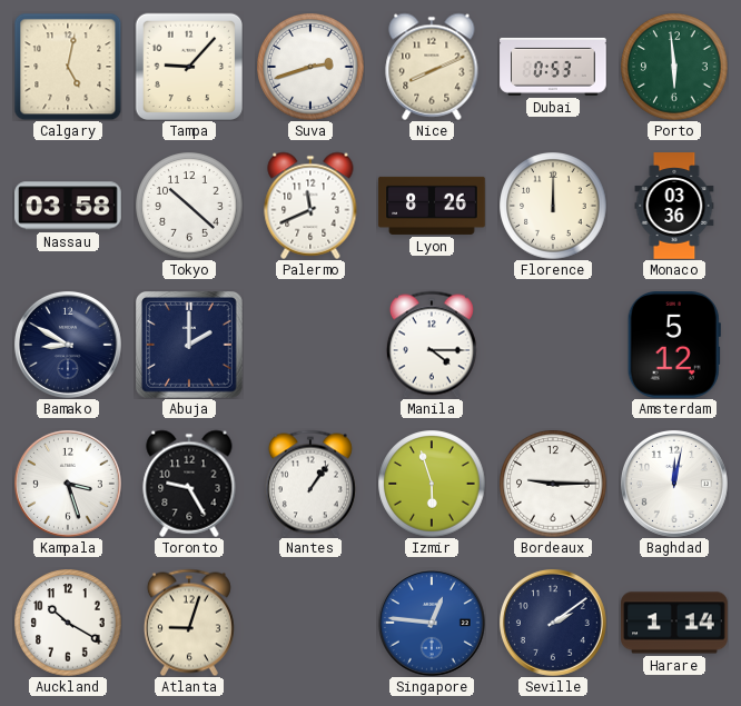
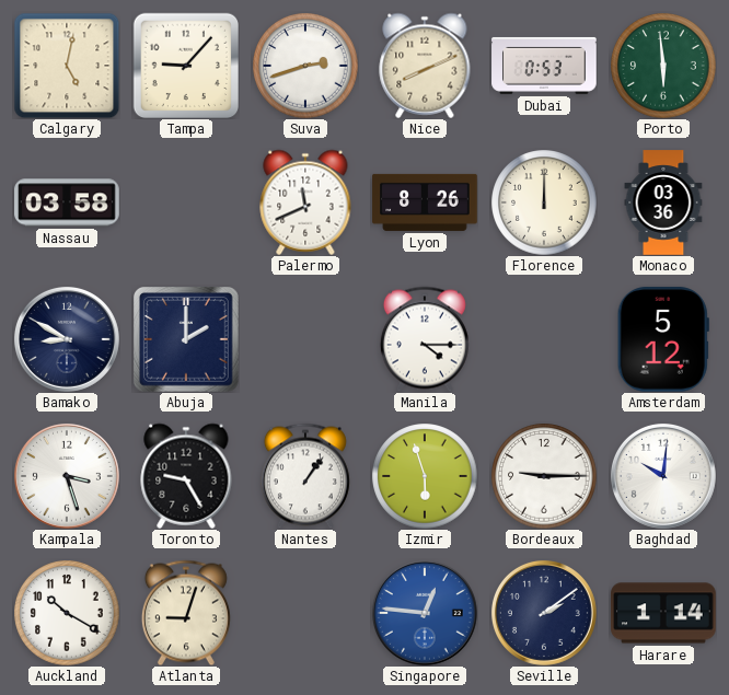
Tokyo: 10:22 -> none (189, 206)
Baghdad: 12:02 -> 10:01 (663, 476)
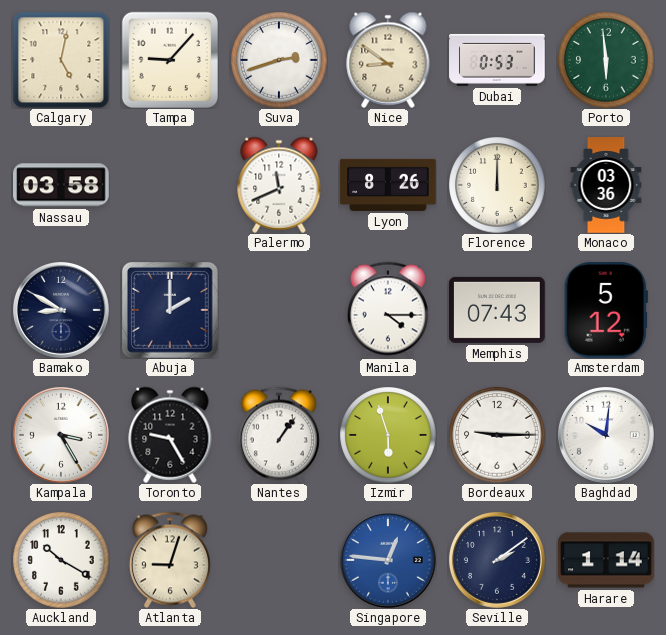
Nice: 8:11 -> 8:51 (388, 60)
Memphis: none -> 07:43 (498, 310)
Kampala: 3:27 -> 3:25 (61, 435)
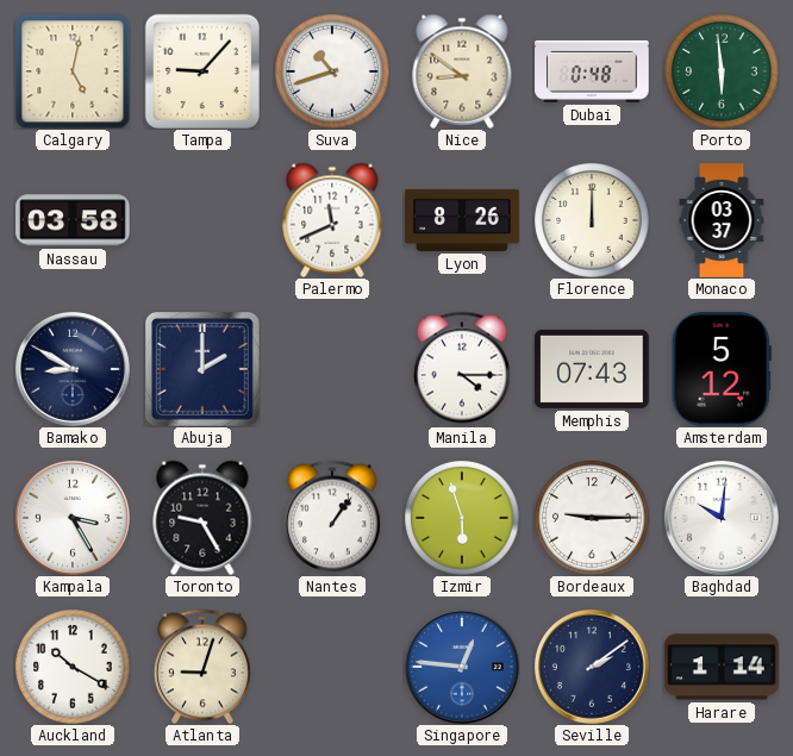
Suva: 2:42 -> 10:42 (332, 71)
Dubai: 0:53 -> 0:48 (592, 71)
Monaco: 03:36 -> 03:37 (722, 220)
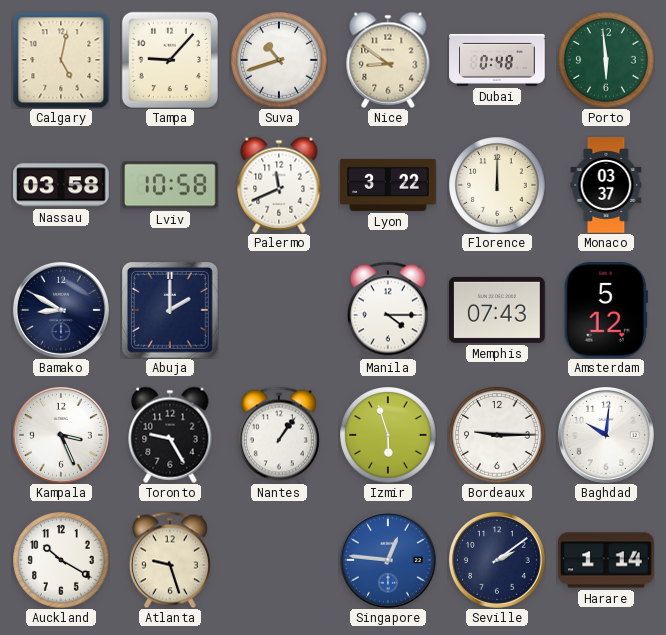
Lviv: none -> 10:58 (170, 185)
Lyon: 8:26 -> 3:22 (388, 185)
Kampala: 3:25 -> 3:26 (61, 435)
Atlanta: 9:03 -> 9:27 (170, 560)
